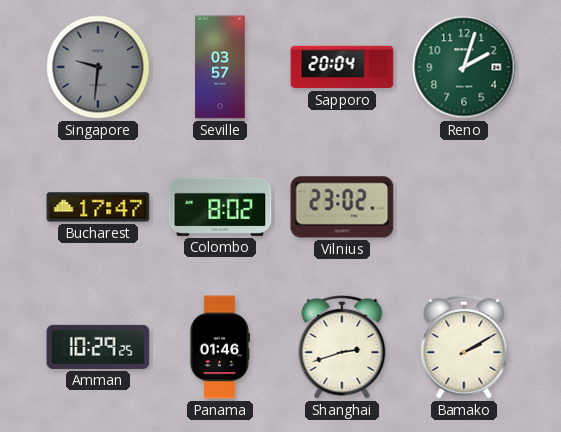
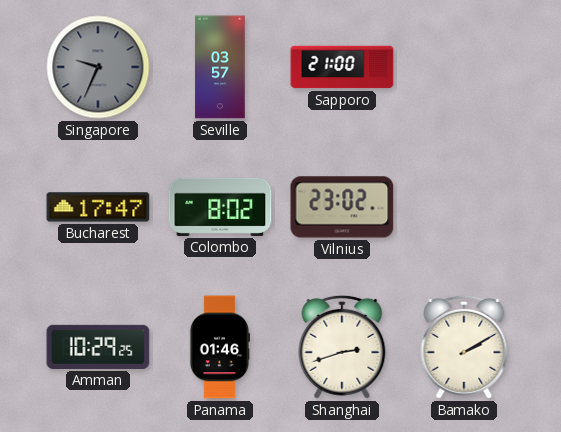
Singapore: 9:31 -> 9:34 (98, 67)
Sapporo: 20:04 -> 21:00 (342, 67)
Reno: 2:03 -> none (464, 67)
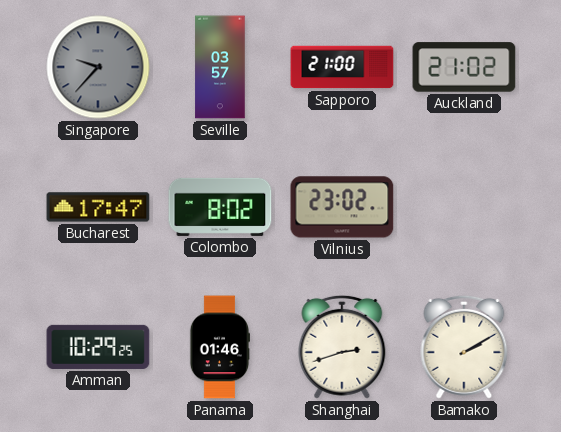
Singapore: 9:34 -> 9:37 (98, 67)
Auckland: none -> 21:02 (464, 67)
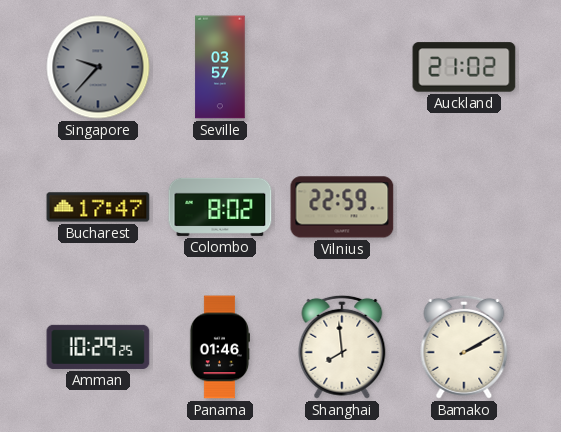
Sapporo: 21:00 -> none (342, 67)
Vilnius: 23:02 -> 22:59 (342, 207)
Shanghai: 2:42 -> 7:59 (342, 347)
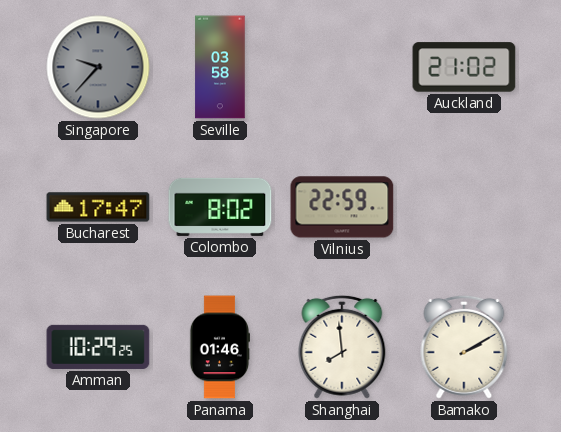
Seville: 03:57 -> 03:58 (220, 67)
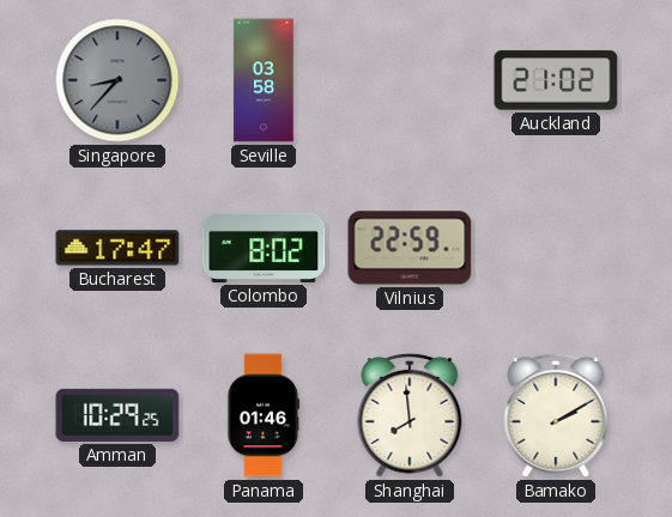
Singapore: 9:37 -> 8:37 (117, 80)
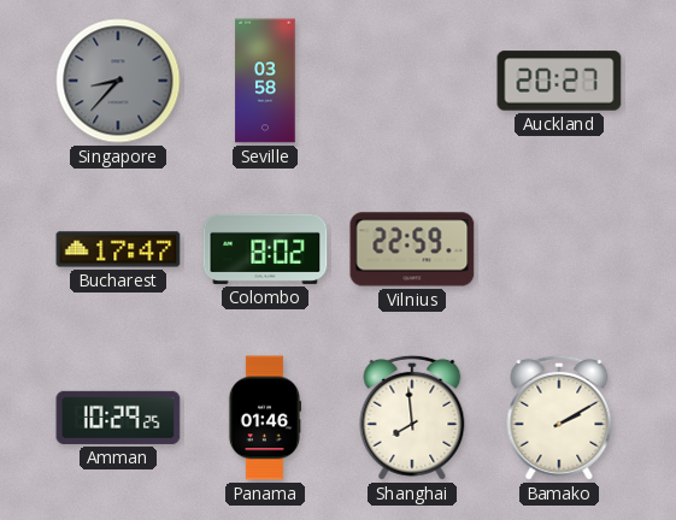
Auckland: 21:02 -> 20:27 (559, 81)
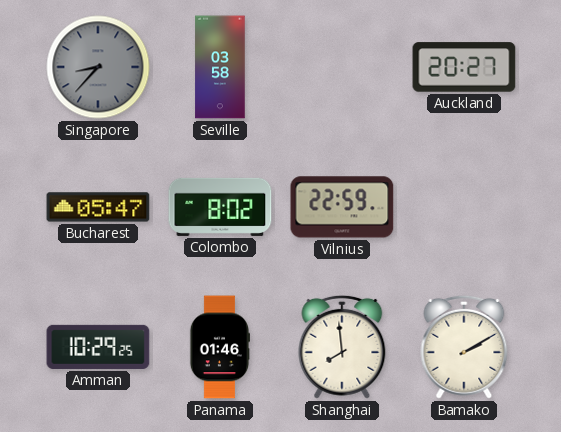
Bucharest: 17:47 -> 05:47 (98, 207)
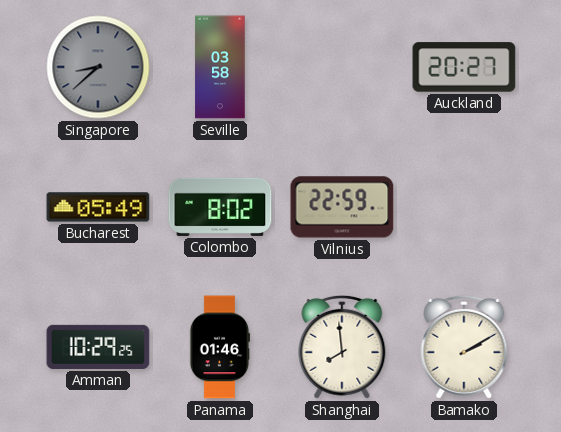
Singapore: 8:37 -> 8:38 (98, 67)
Bucharest: 05:47 -> 05:49 (98, 207)
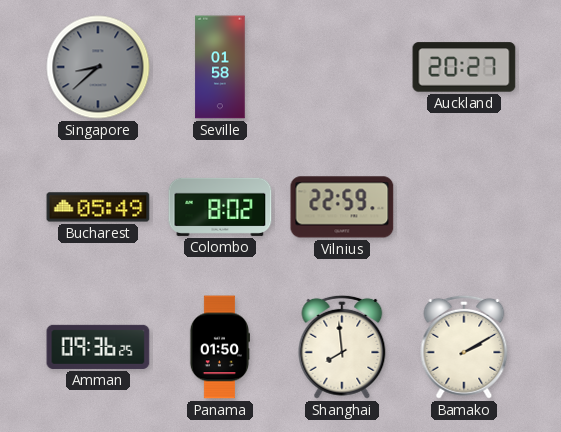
Seville: 03:58 -> 01:58 (220, 67)
Amman: 10:29 -> 09:36 (98, 347)
Panama: 01:46 -> 01:50 (219, 347)
